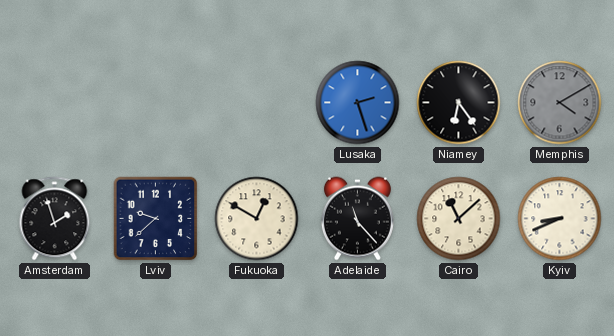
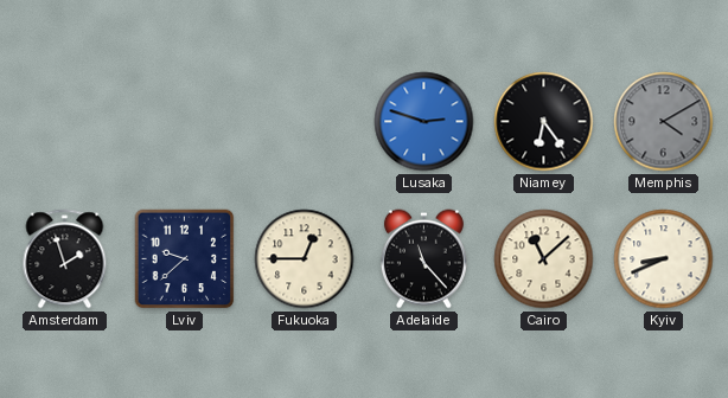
Lusaka: 2:27 -> 2:48 (424, 122)
Fukuoka: 12:50 -> 12:45 (305, 259)
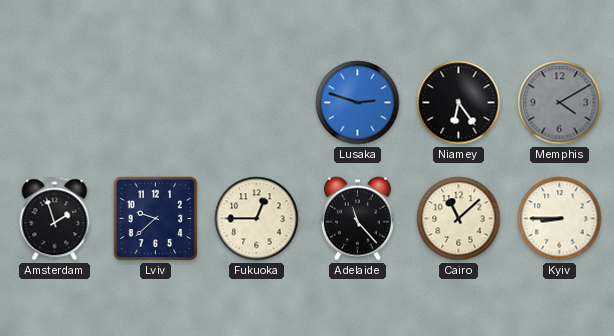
Kyiv: 8:41 -> 8:45 (560, 219)
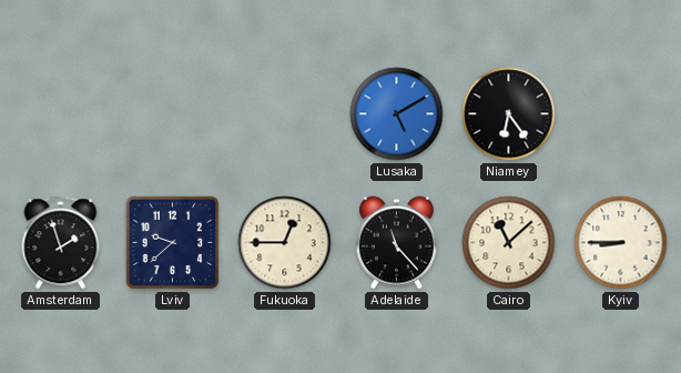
Lusaka: 2:48 -> 5:10 (397, 114)
Memphis: 4:10 -> none (560, 103)
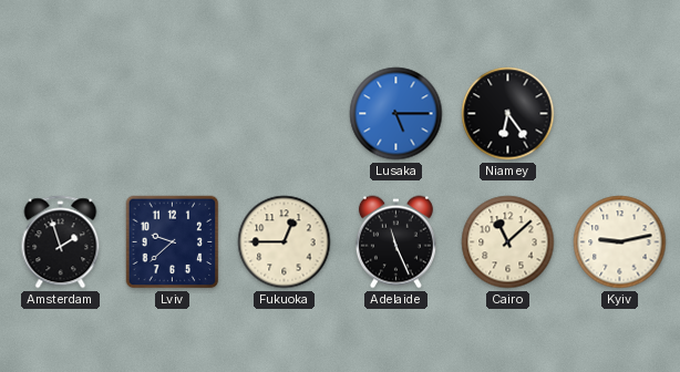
Lusaka: 5:10 -> 5:15 (396, 114)
Adelaide: 11:23 -> 11:26 (395, 242)
Kyiv: 8:45 -> 9:13 (620, 242)
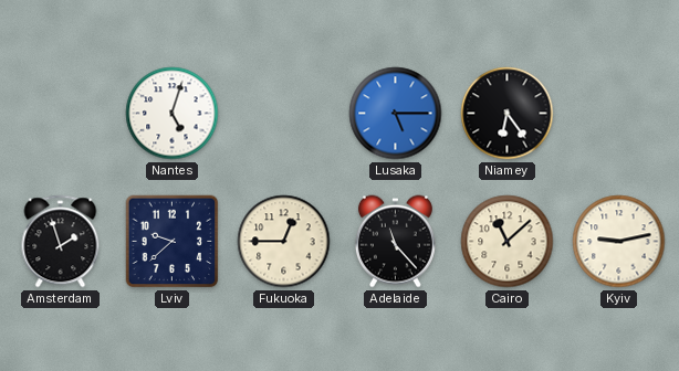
Nantes: none -> 5:03 (173, 114)
Adelaide: 11:26 -> 11:23 (395, 242)
